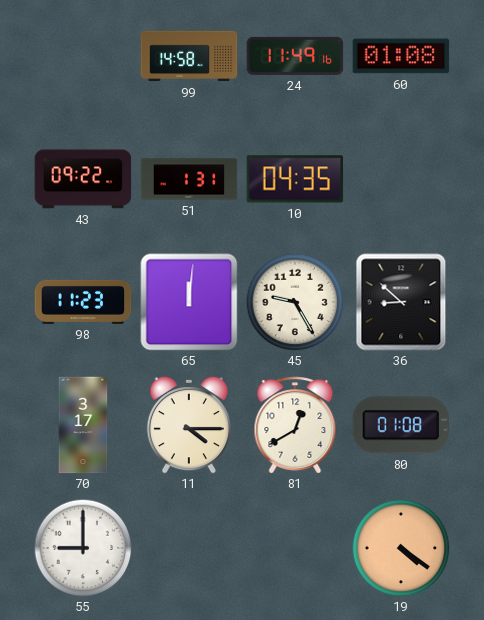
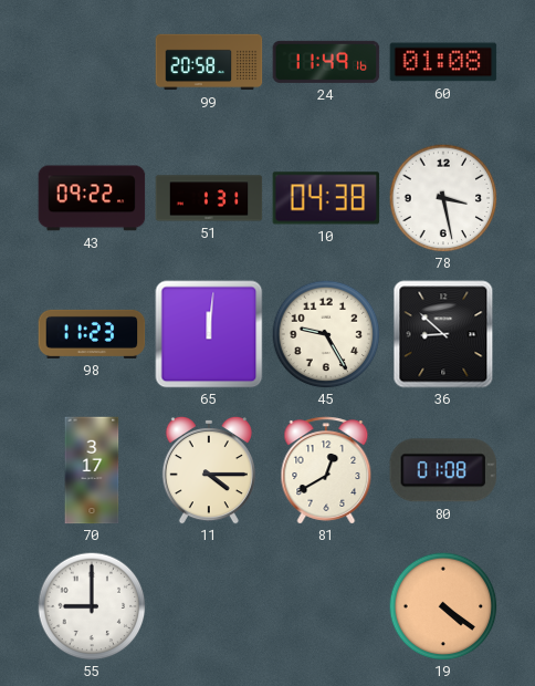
99: 14:58 -> 20:58 (209, 62)
10: 04:35 -> 04:38 (326, 198)
78: none -> 3:28 (443, 198)
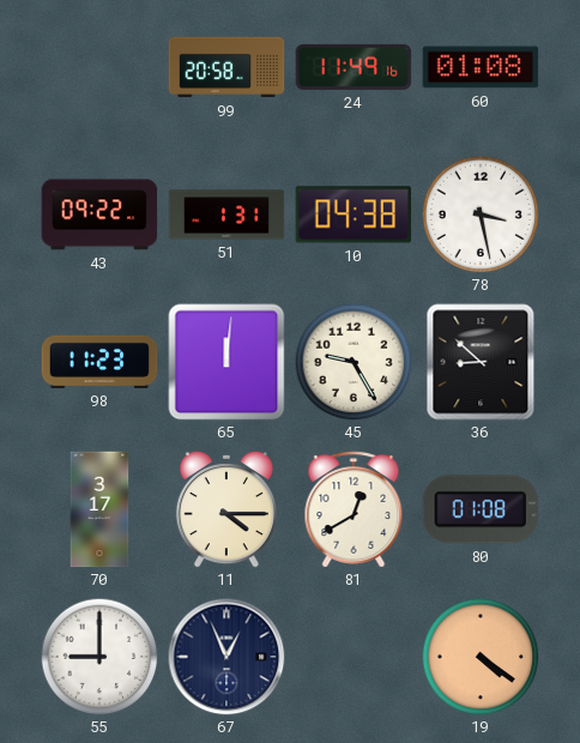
67: none -> 12:56 (226, 657)
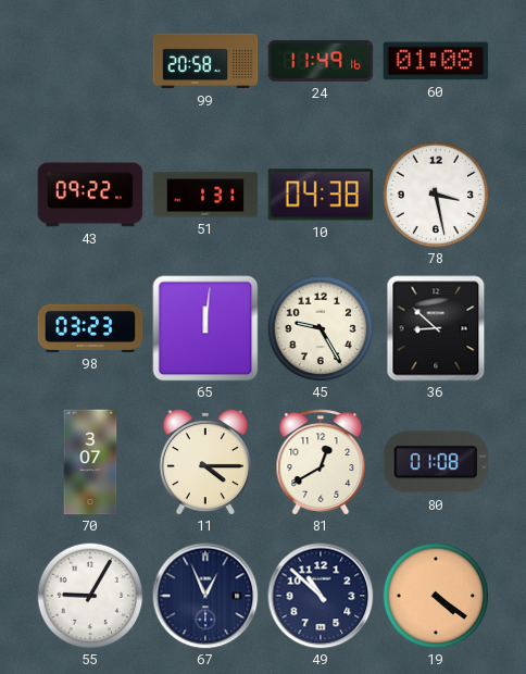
98: 11:23 -> 03:23 (90, 328)
70: 3:17 -> 3:07 (90, 462)
55: 9:00 -> 9:05 (90, 596)
49: none -> 10:52 (321, 596)
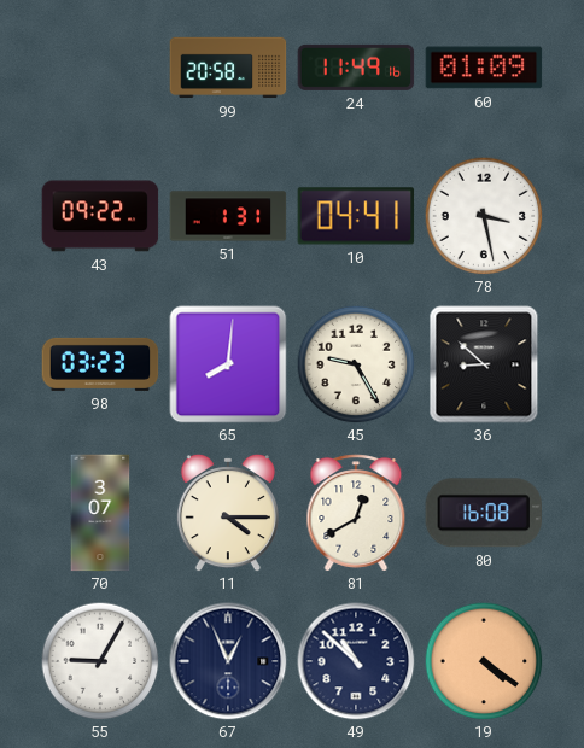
60: 01:08 -> 01:09 (484, 68)
10: 04:38 -> 04:41 (356, 216)
65: 12:01 -> 8:01 (228, 364)
80: 01:08 -> 16:08 (483, 513)
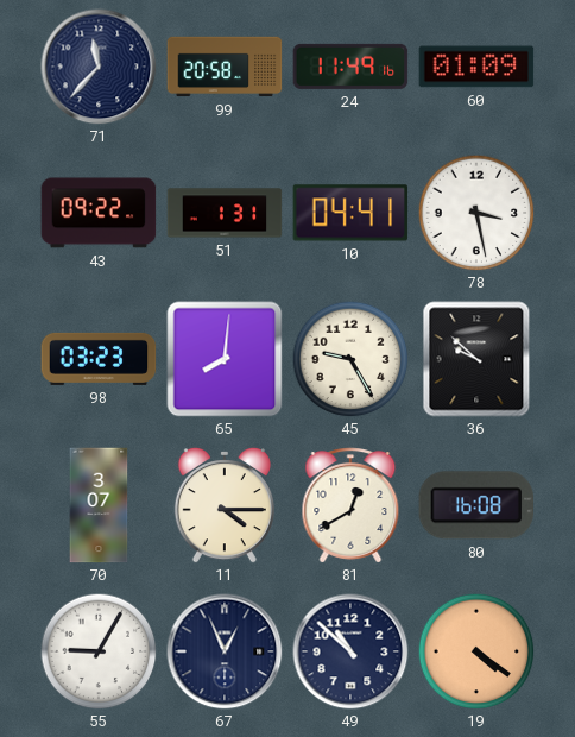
71: none -> 11:37 (99, 67)
36: 8:52 -> 9:52 (476, 359)
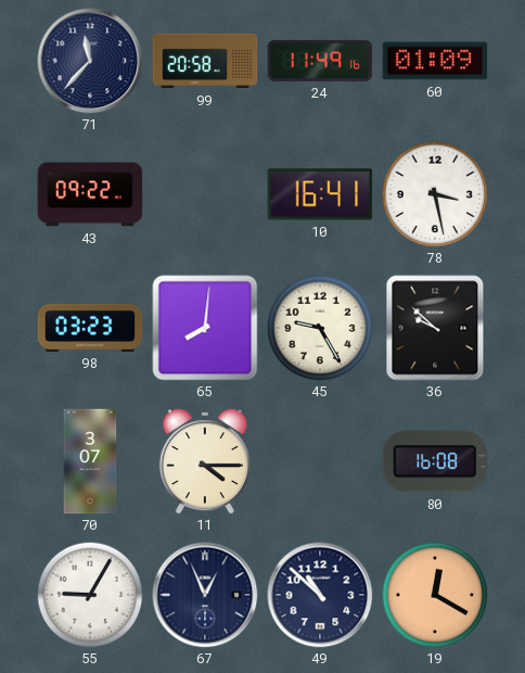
51: 1:31 -> none (225, 213)
10: 04:41 -> 16:41 (320, 194)
81: 12:40 -> none (350, 505)
19: 4:21 -> 12:20 (435, 595)
